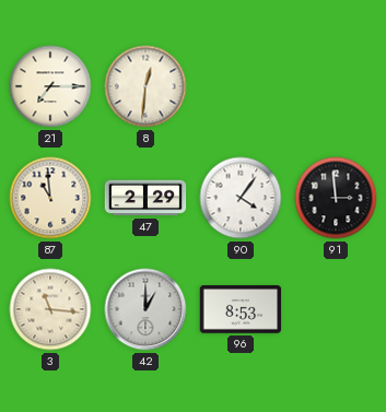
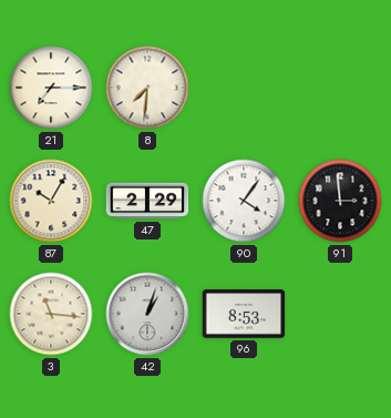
8: 12:31 -> 7:31 (147, 88)
87: 10:59 -> 10:05 (51, 201)
42: 1:00 -> 1:03 (147, 314)
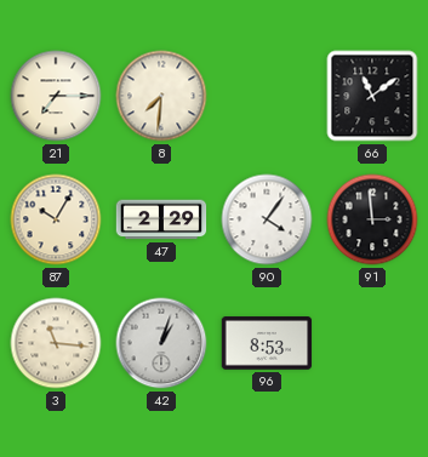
66: none -> 11:09 (372, 96)
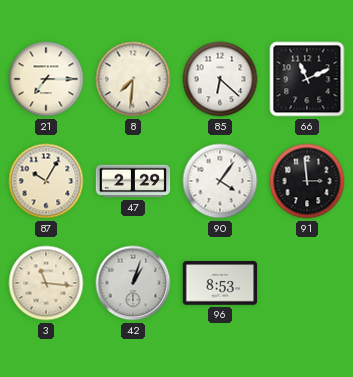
85: none -> 6:22 (220, 79)
66: 11:09 -> 11:11 (307, 79)
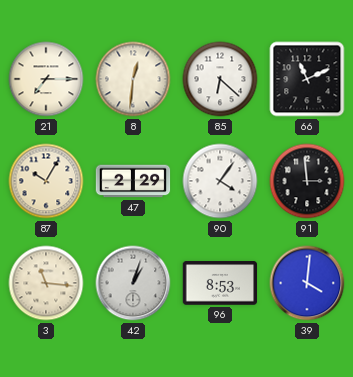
8: 7:31 -> 12:31 (133, 79)
39: none -> 4:01 (307, 283)
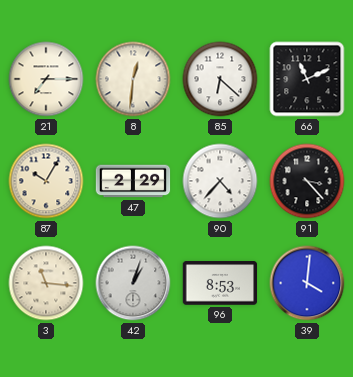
90: 4:06 -> 4:37 (220, 181)
91: 2:59 -> 3:23 (307, 181)
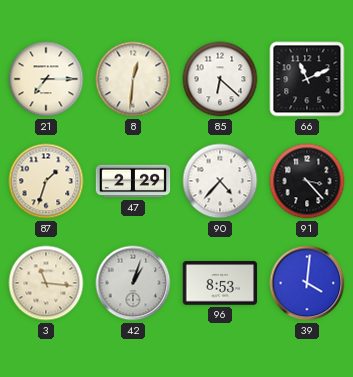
87: 10:05 -> 1:33 (46, 181)
